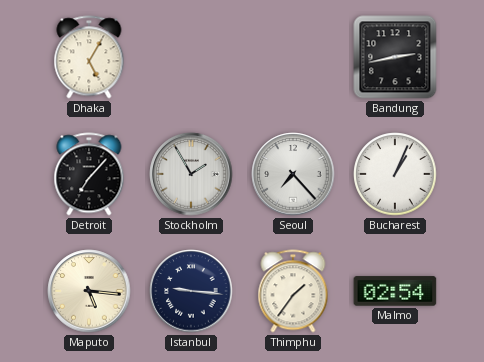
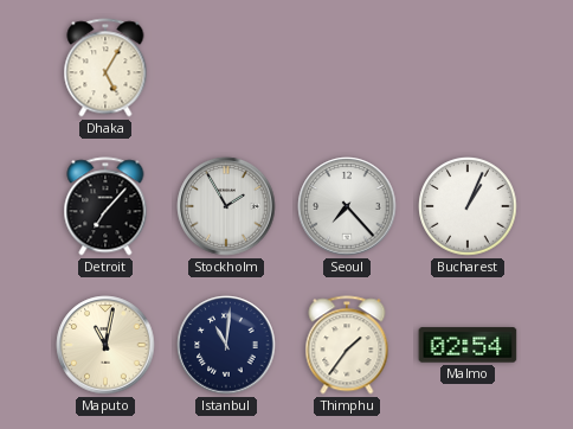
Bandung: 2:43 -> none (395, 57)
Maputo: 5:16 -> 11:02 (105, 345)
Istanbul: 9:16 -> 11:01 (226, 345)
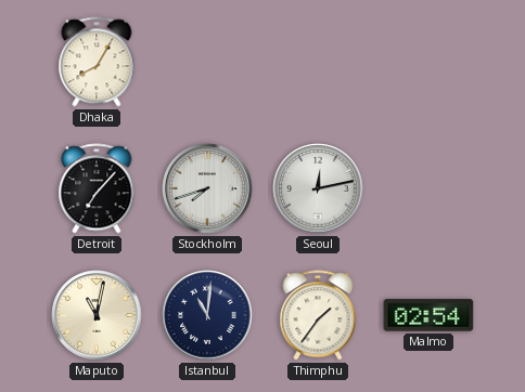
Dhaka: 5:05 -> 8:05 (97, 62)
Stockholm: 1:55 -> 7:42 (207, 188)
Seoul: 7:23 -> 12:13 (318, 188)
Bucharest: 1:04 -> none (468, 206)
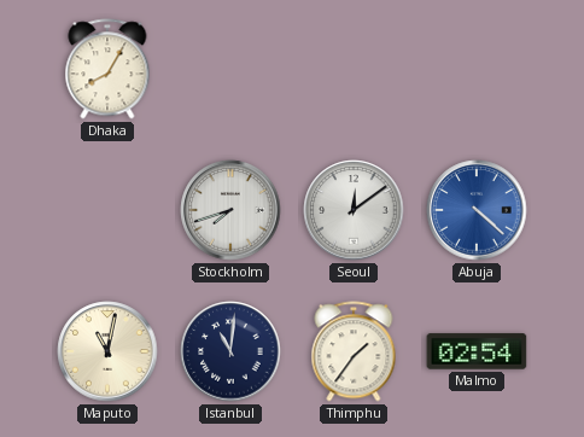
Detroit: 7:07 -> none (97, 188)
Seoul: 12:13 -> 12:09 (354, 210)
Abuja: none -> 4:22 (477, 210)
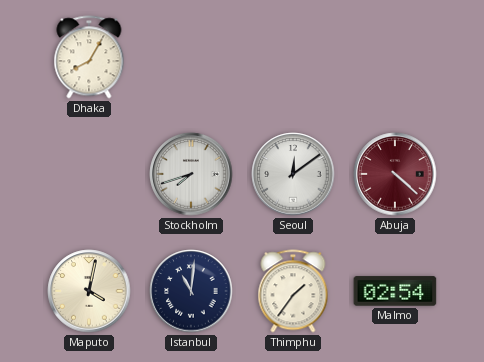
Abuja dial: blue -> burgundy (395, 174)
Maputo: 11:02 -> 4:02 (89, 291)
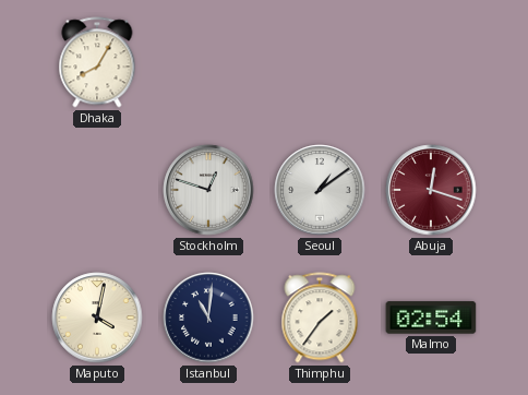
Stockholm: 7:42 -> 12:48 (208, 190)
Seoul: 12:09 -> 1:09 (320, 190)
Abuja: 4:22 -> 12:18 (431, 190)
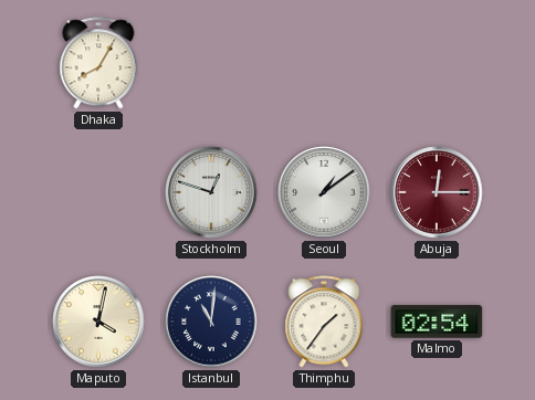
Abuja: 12:18 -> 12:15 (437, 192)
